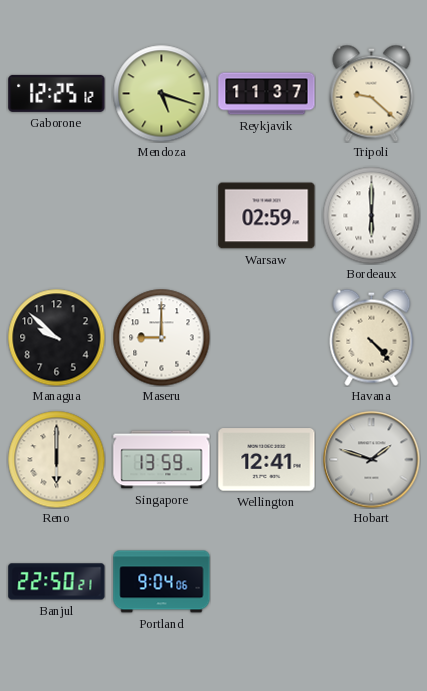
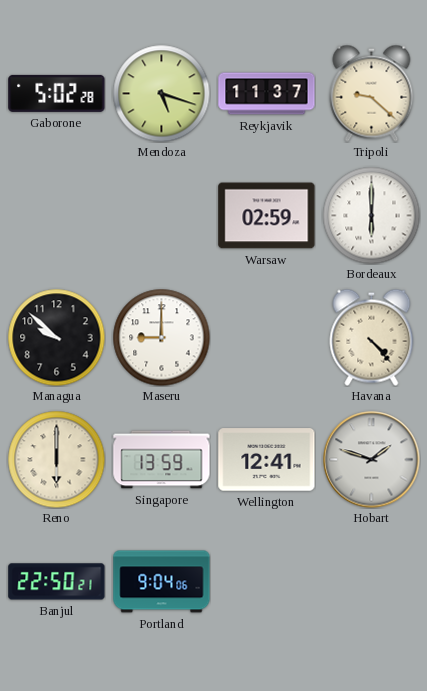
Gaborone: 12:25 -> 5:02 (57, 93)
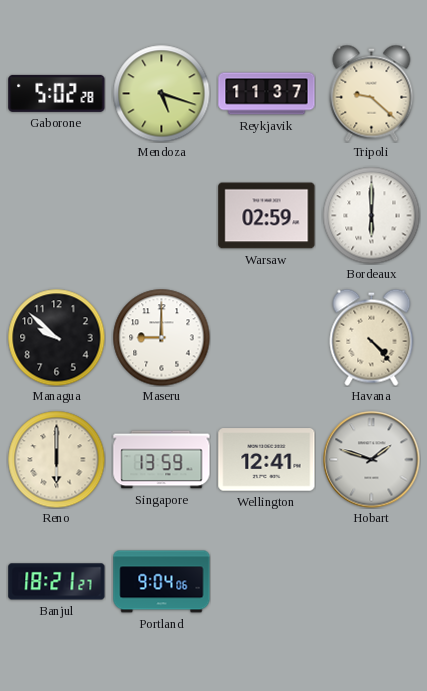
Banjul: 22:50 -> 18:21 (57, 582)
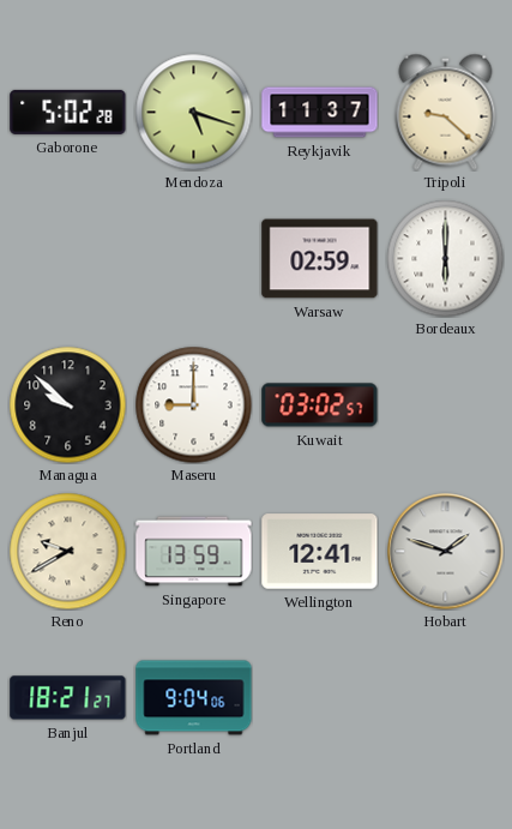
Kuwait: none -> 03:02 (320, 406)
Havana: 4:23 -> none (372, 337)
Reno: 6:00 -> 9:40 (67, 551)
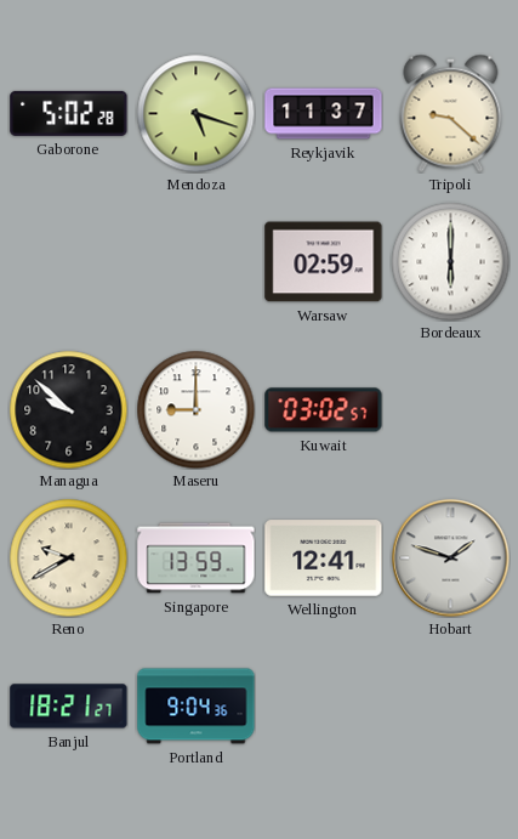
Portland: 9:04:06 -> 9:04:36 (197, 707)
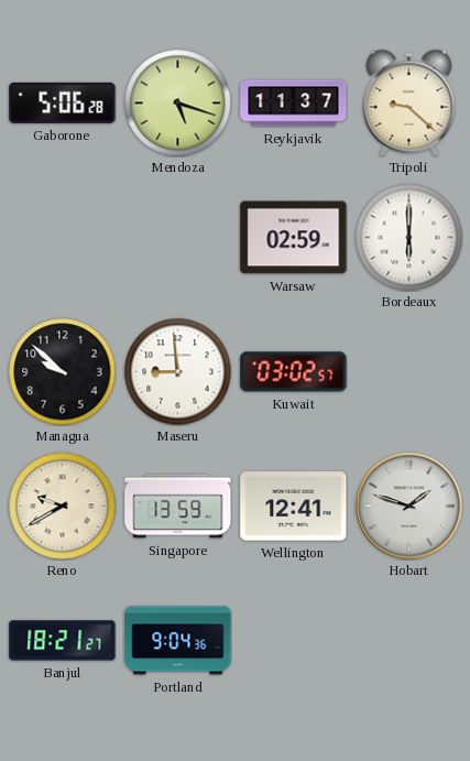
Gaborone: 5:02 -> 5:06 (63, 102)
Maseru: 9:00 -> 8:59 (177, 371)
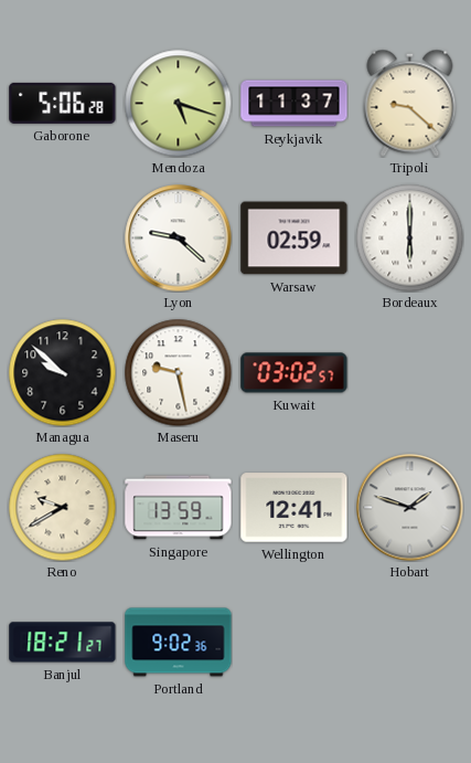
Lyon: none -> 9:22 (179, 239)
Maseru: 8:59 -> 9:28 (178, 372)
Portland: 9:04 -> 9:02 (179, 643)
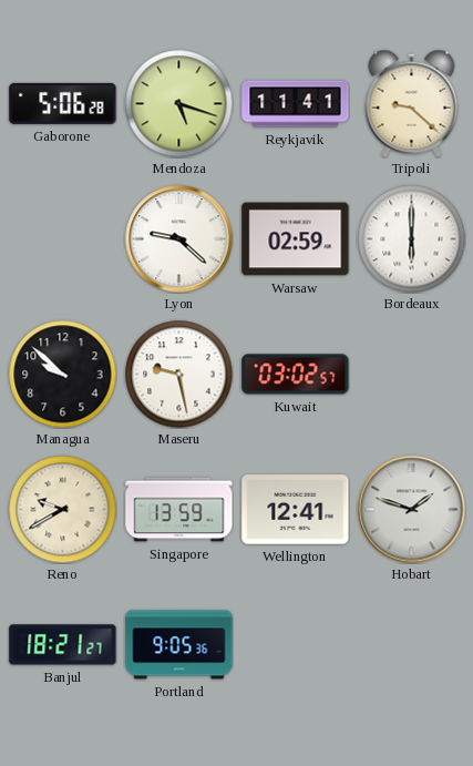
Reykjavik: 11:37 -> 11:41 (296, 104)
Portland: 9:02 -> 9:05 (179, 645)
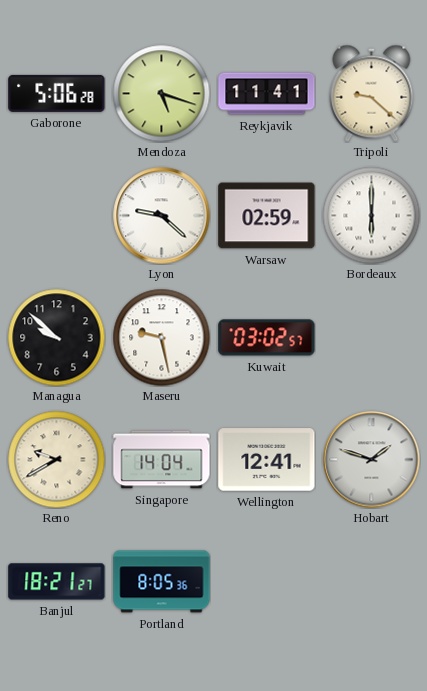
Singapore: 13:59 -> 14:04 (162, 460)
Portland: 9:05 -> 8:05 (162, 582)
